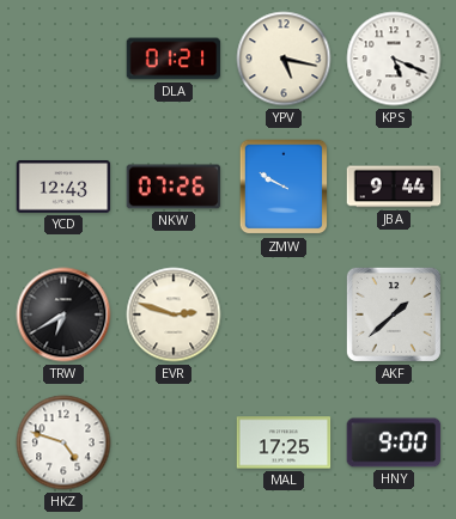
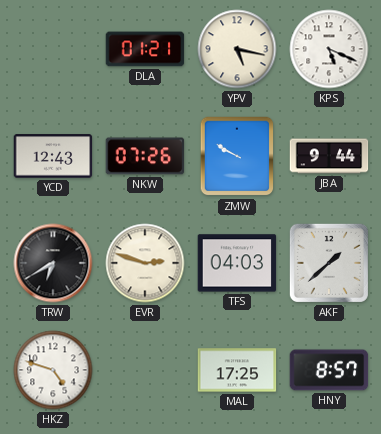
TFS: none -> 04:03 (237, 263)
HNY: 9:00 -> 8:57 (329, 370)
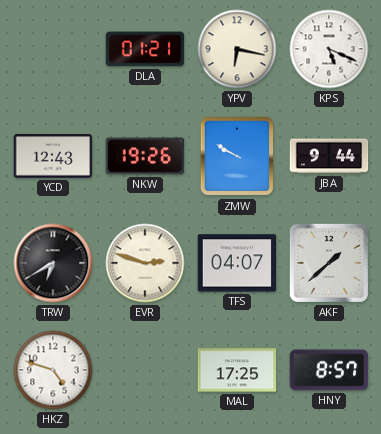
YPV: 5:17 -> 6:17 (237, 49)
NKW: 07:26 -> 19:26 (145, 156)
TFS: 04:03 -> 04:07 (237, 263)
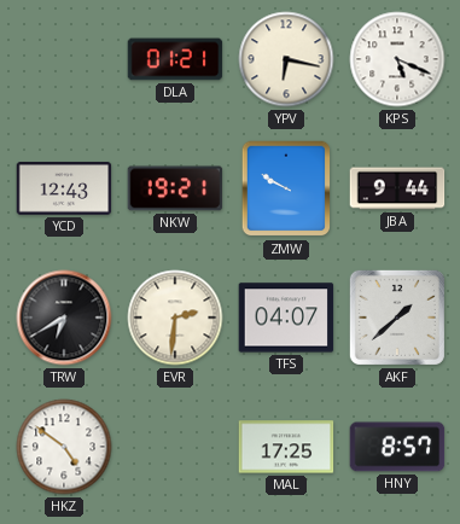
NKW: 19:26 -> 19:21 (175, 188)
EVR: 2:48 -> 2:31 (175, 318)
HKZ: 4:48 -> 4:51 (64, 447)
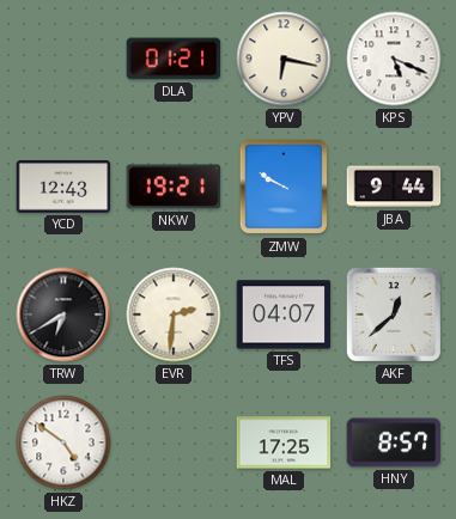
AKF: 1:38 -> 12:38 (394, 315)
